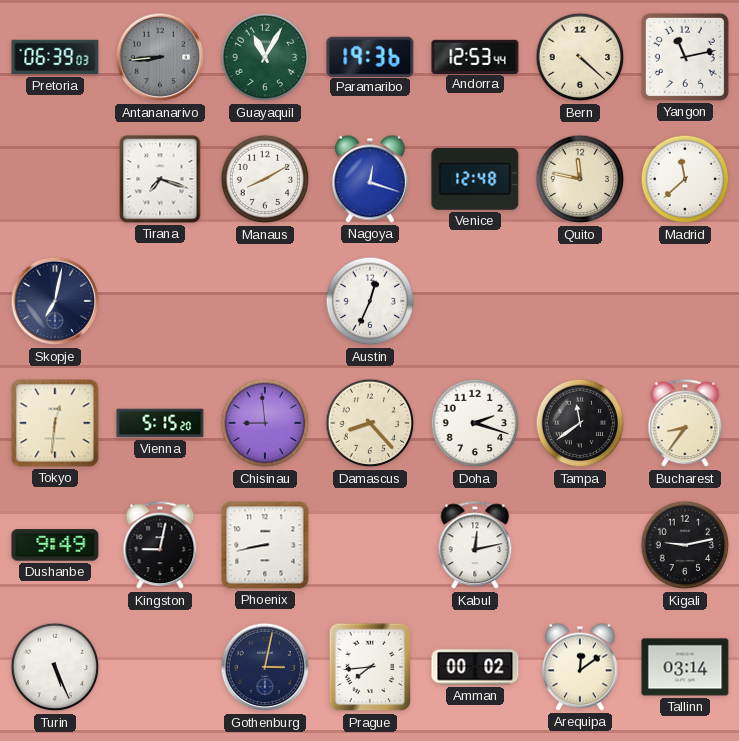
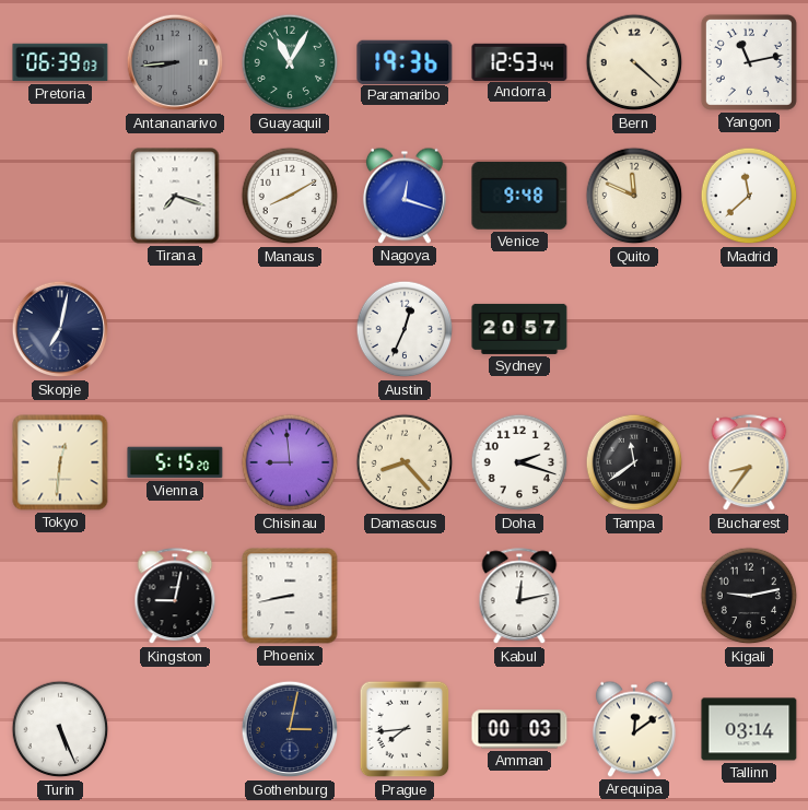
Venice: 12:48 -> 9:48 (519, 196)
Quito: 11:47 -> 11:49 (634, 196)
Sydney: none -> 20:57 (519, 329)
Dushanbe: 9:49 -> none (55, 545)
Amman: 00:02 -> 00:03 (519, 729)
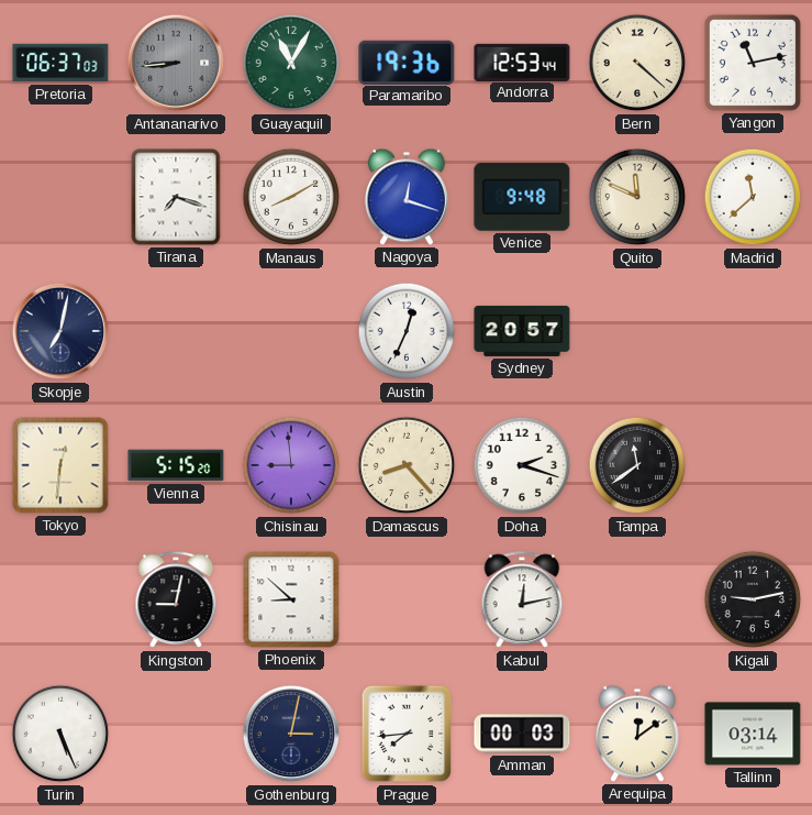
Pretoria: 06:39 -> 06:37 (60, 63)
Bucharest: 8:36 -> none (749, 463)
Phoenix: 8:43 -> 8:52 (291, 599)
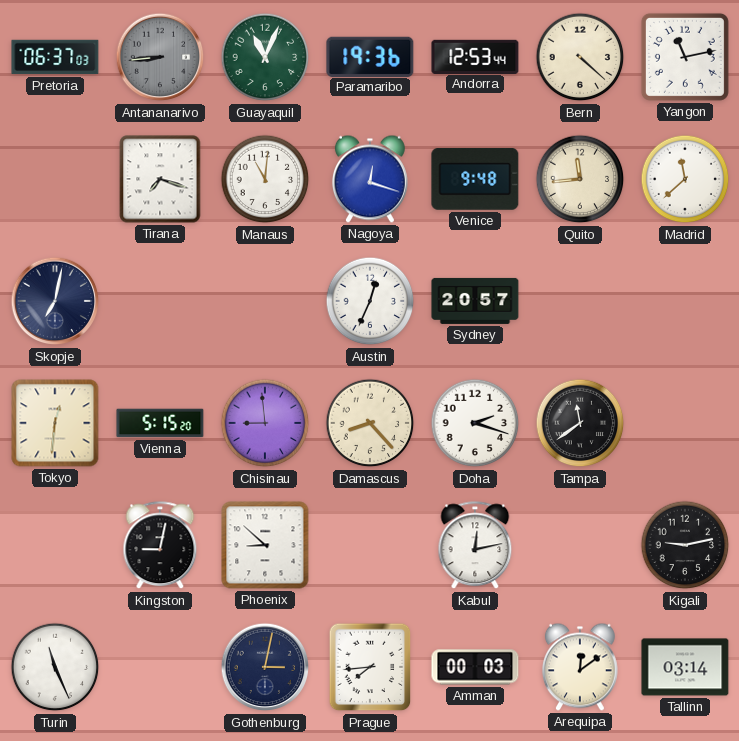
Guayaquil: 11:05 -> 11:04 (265, 57)
Manaus: 8:10 -> 11:01 (265, 179)
Quito: 11:49 -> 11:44 (580, 179)
Turin: 5:26 -> 11:26 (55, 667)
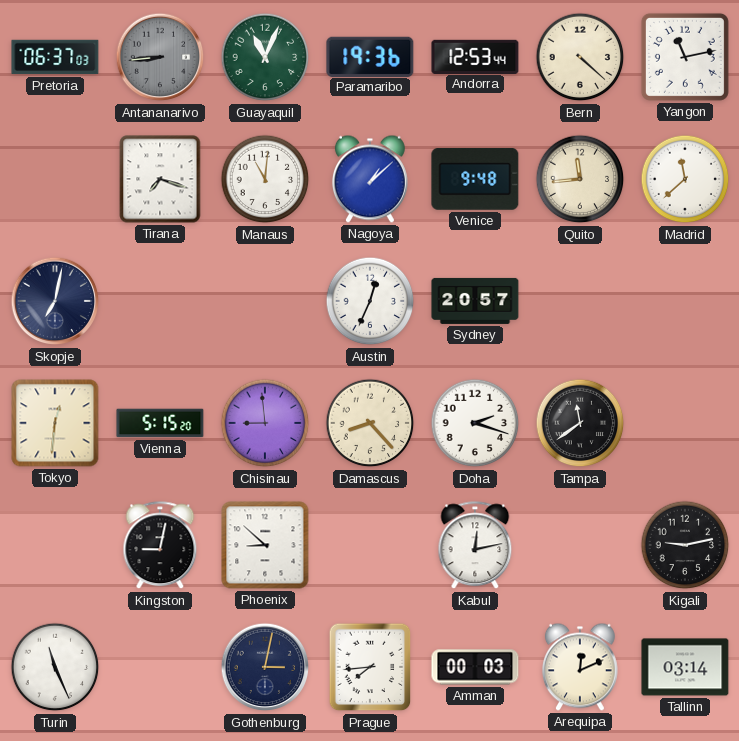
Nagoya: 12:18 -> 1:08 (370, 179)
Arequipa: 12:09 -> 12:11 (580, 667)
